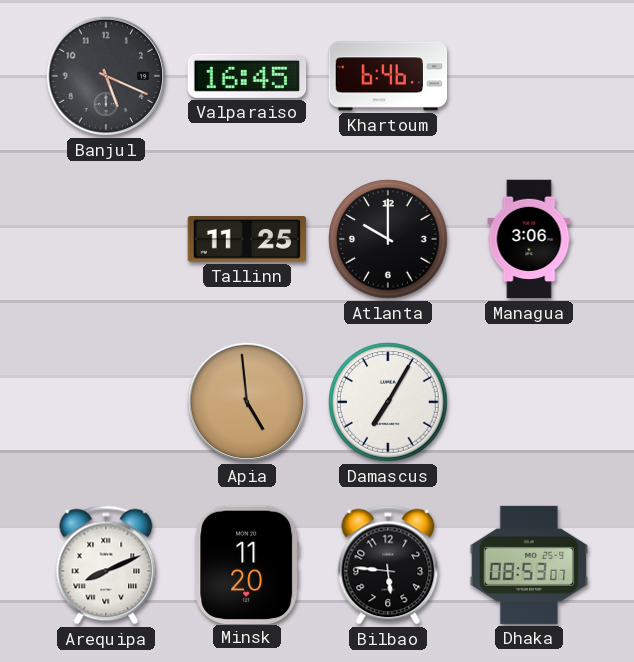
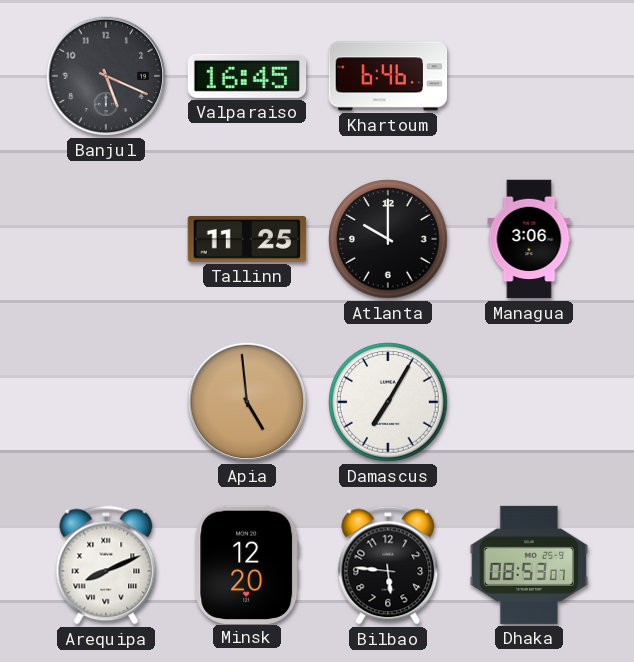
Minsk: 11:20 -> 12:20 (247, 564)
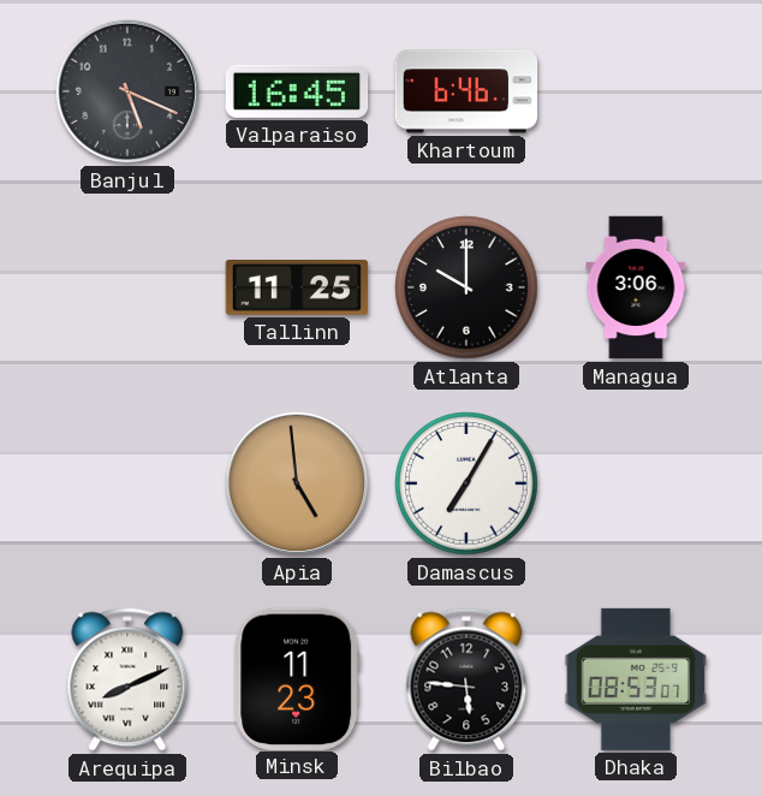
Minsk: 12:20 -> 11:23 (297, 678)
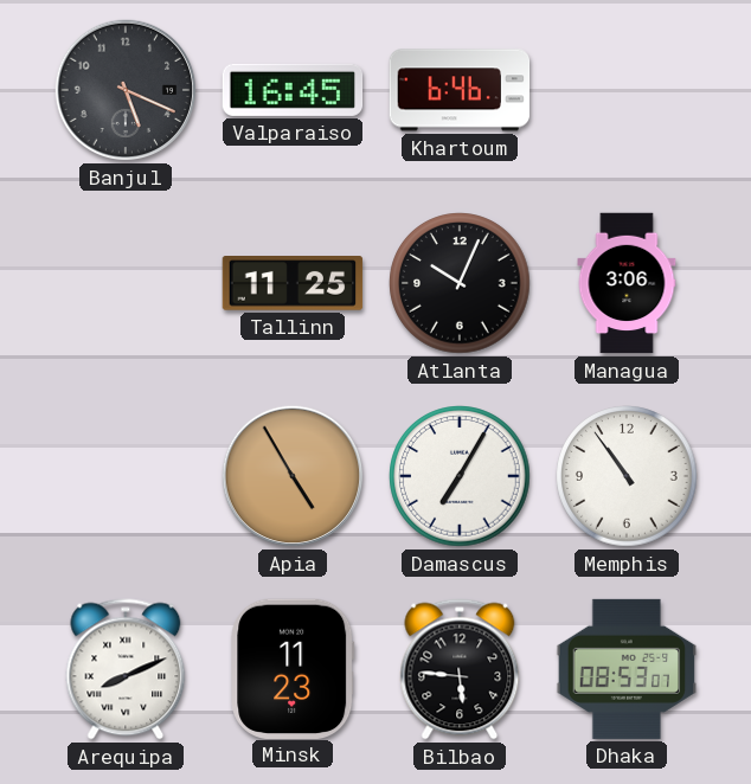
Atlanta: 10:00 -> 10:04 (460, 283)
Apia: 4:59 -> 4:55 (293, 476)
Memphis: none -> 10:54 (627, 476)
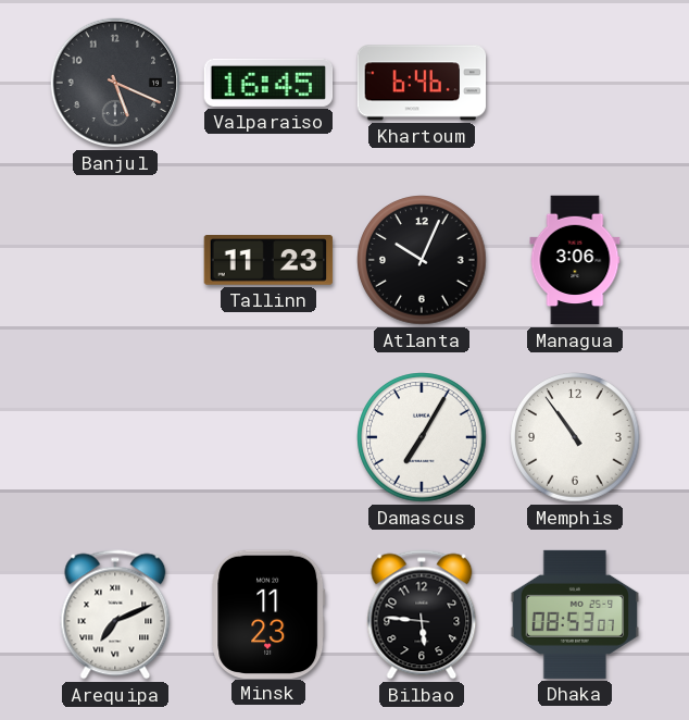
Tallinn: 11:25 -> 11:23 (268, 260)
Apia: 4:55 -> none (293, 476)
Arequipa: 8:11 -> 7:11 (115, 615)
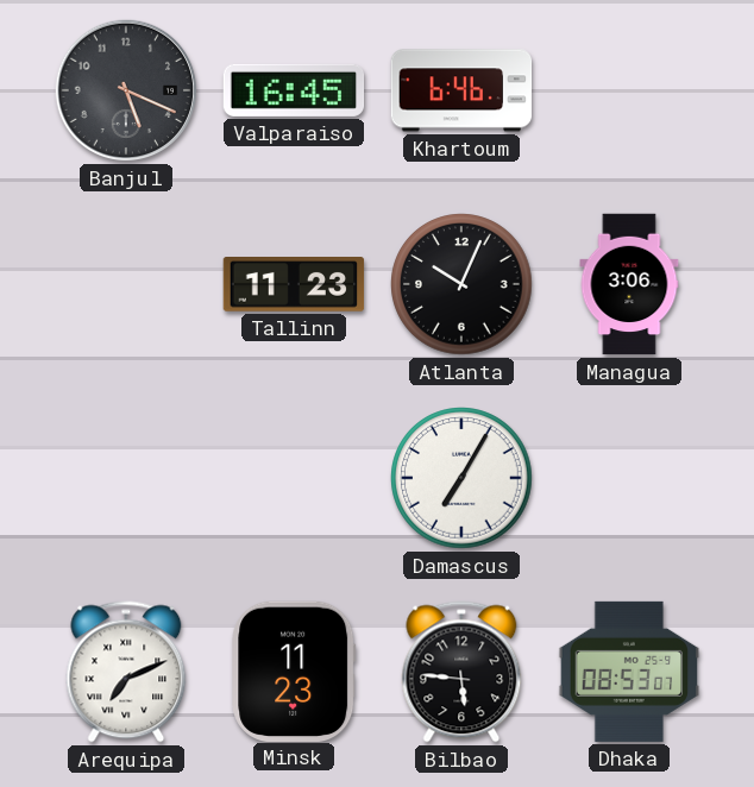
Memphis: 10:54 -> none (575, 437)
